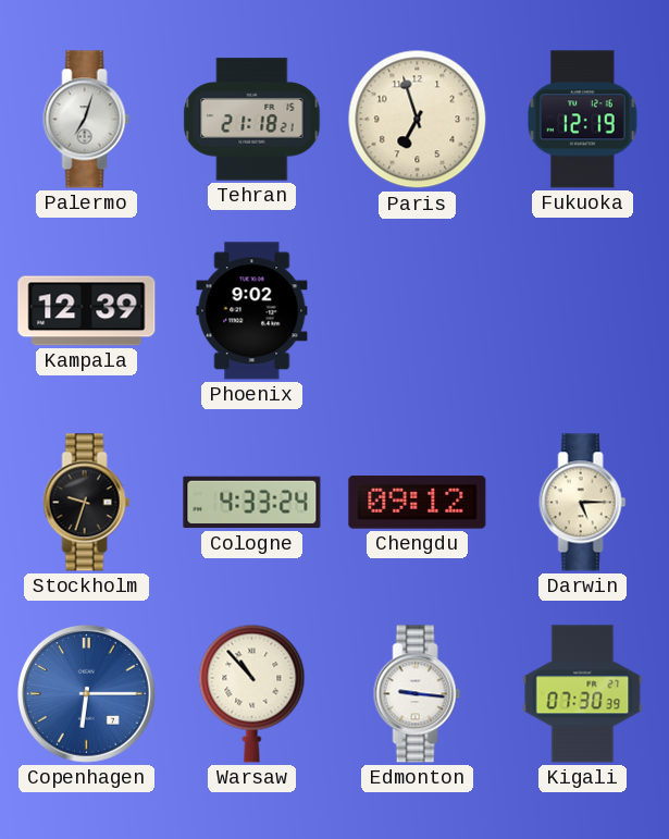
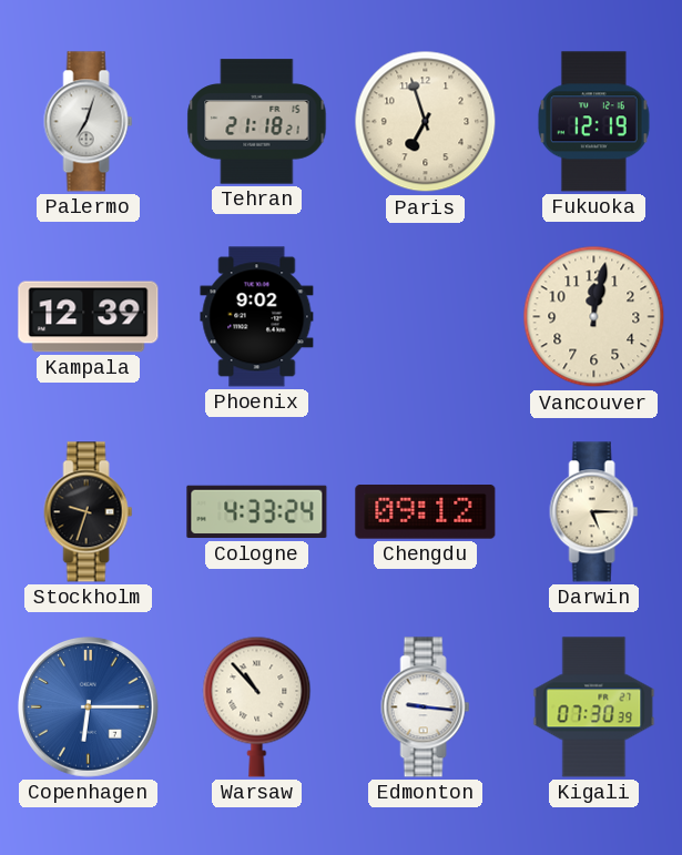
Vancouver: none -> 12:02 (594, 317)
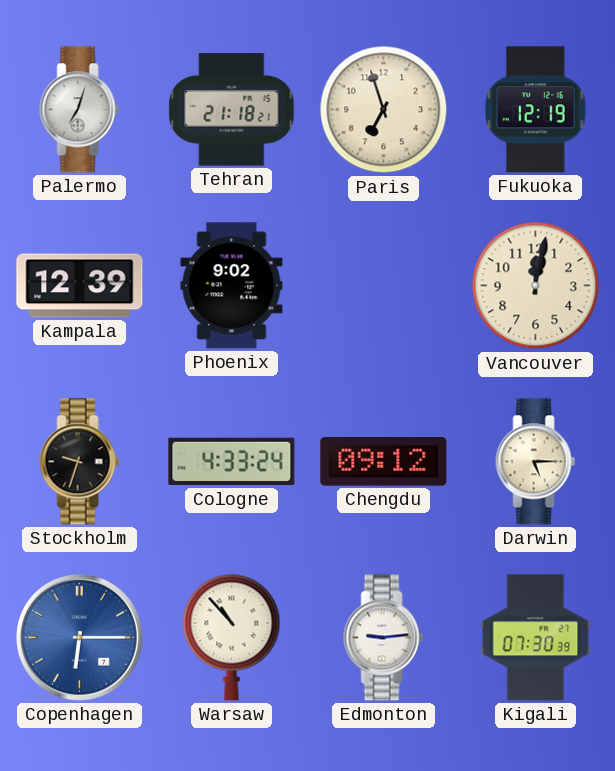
Edmonton: 9:16 -> 9:14 (384, 638)
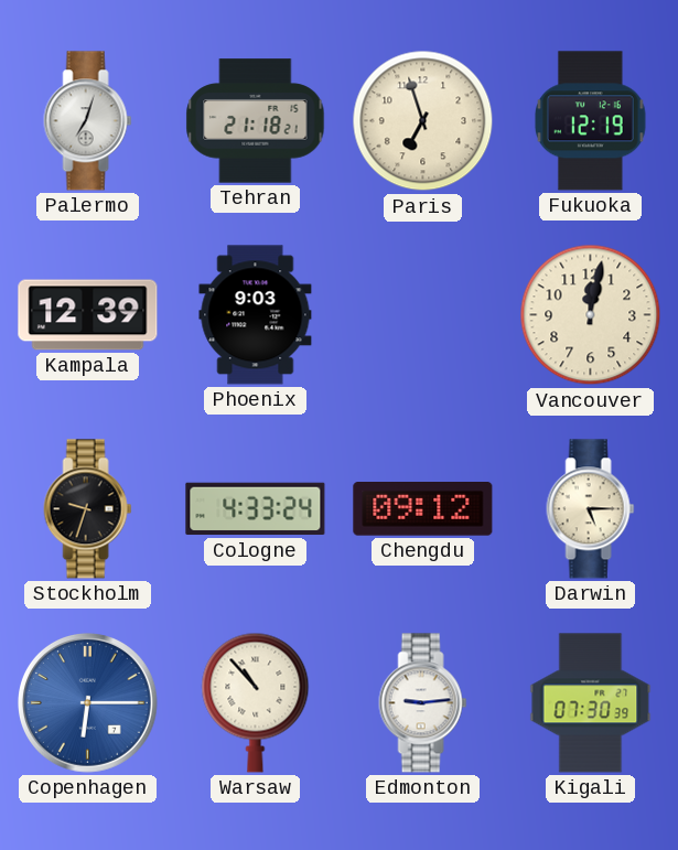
Phoenix: 9:02 -> 9:03 (256, 315)
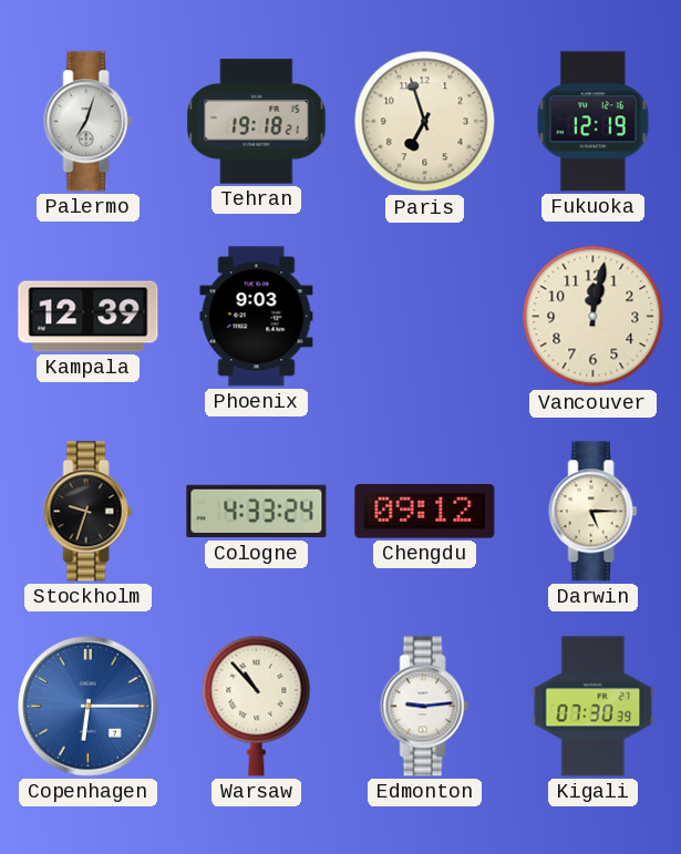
Tehran: 21:18 -> 19:18 (257, 122)
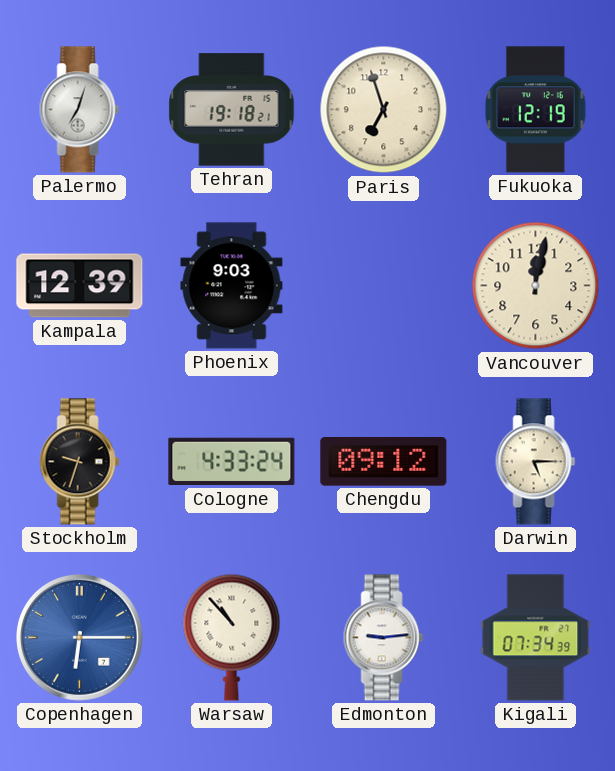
Kigali: 07:30 -> 07:34 (536, 638)
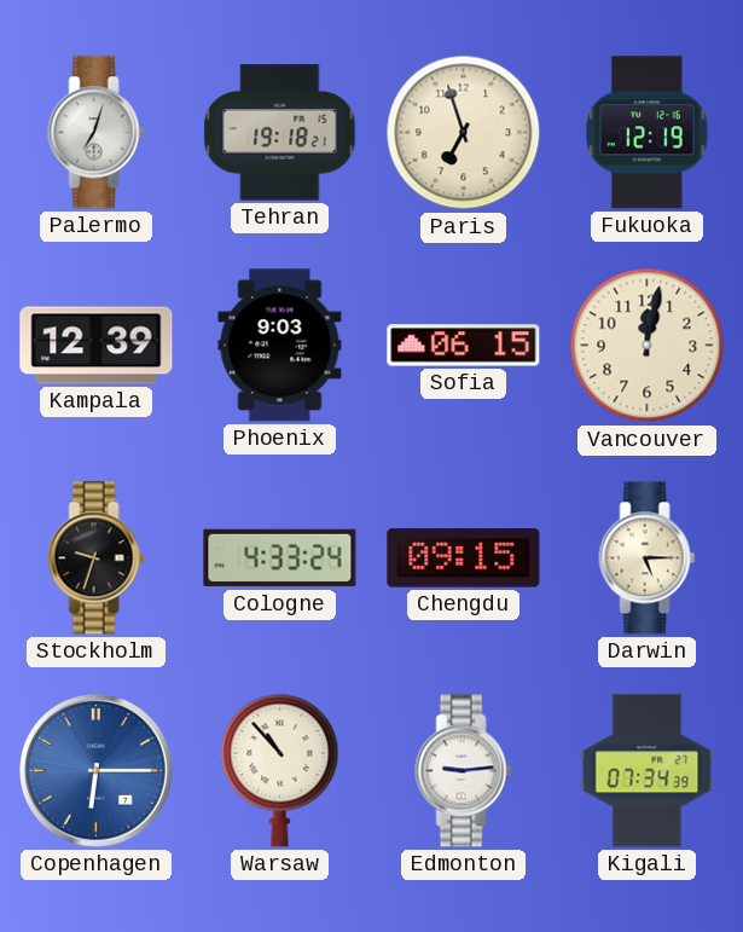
Sofia: none -> 06:15 (464, 346)
Chengdu: 09:12 -> 09:15 (464, 558)
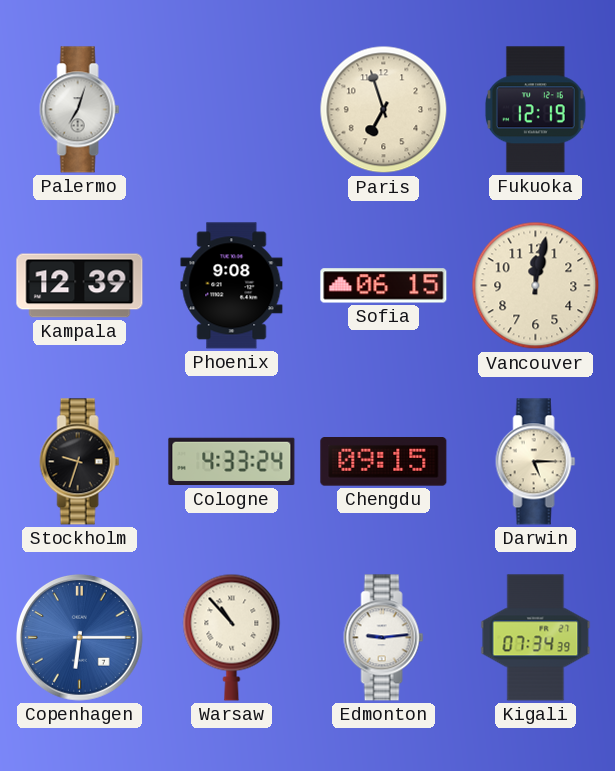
Tehran: 19:18 -> none (280, 133)
Phoenix: 9:03 -> 9:08 (232, 286)
